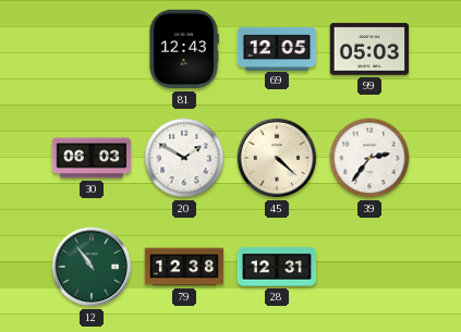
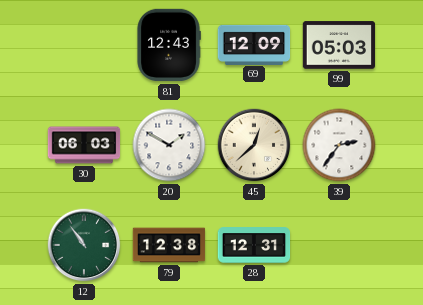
69: 12:05 -> 12:09 (254, 44)
45: 4:22 -> 12:38 (254, 145)
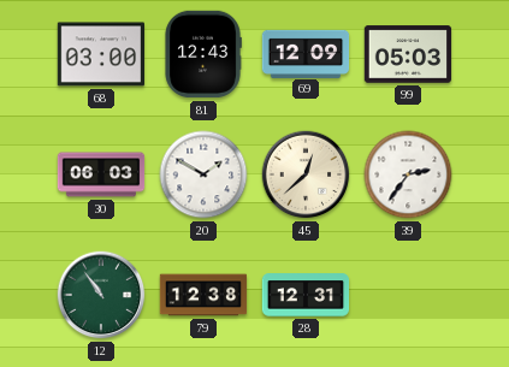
68: none -> 03:00 (101, 54)
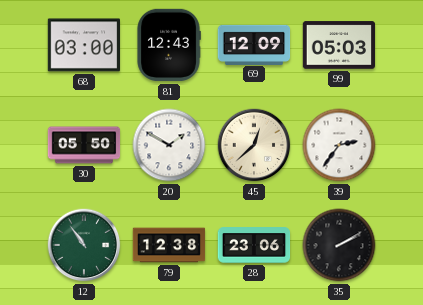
30: 06:03 -> 05:50 (84, 145)
28: 12:31 -> 23:06 (254, 245)
35: none -> 2:10 (339, 245)
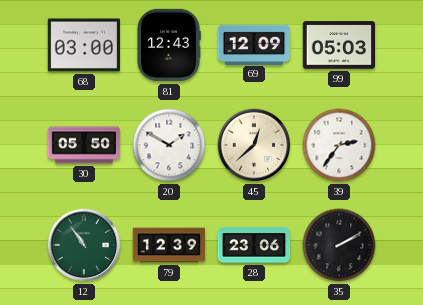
79: 12:38 -> 12:39 (169, 245)
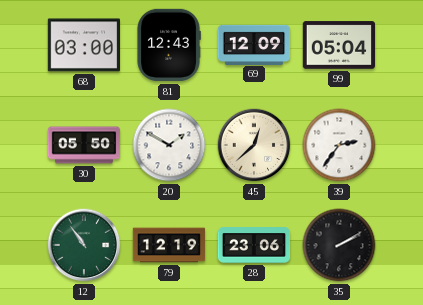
99: 05:03 -> 05:04 (339, 45)
79: 12:39 -> 12:19 (169, 245)
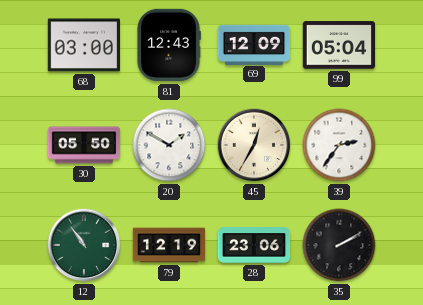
45: 12:38 -> 12:35 (254, 145)
